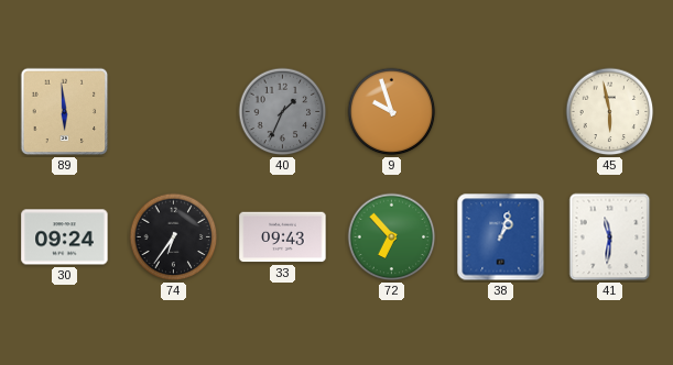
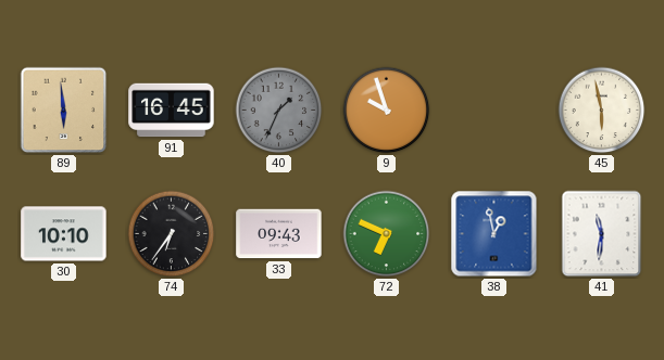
91: none -> 16:45 (172, 111)
30: 09:24 -> 10:10 (64, 234)
72: 6:53 -> 6:49 (387, 234)
38: 1:03 -> 12:58 (494, 234)
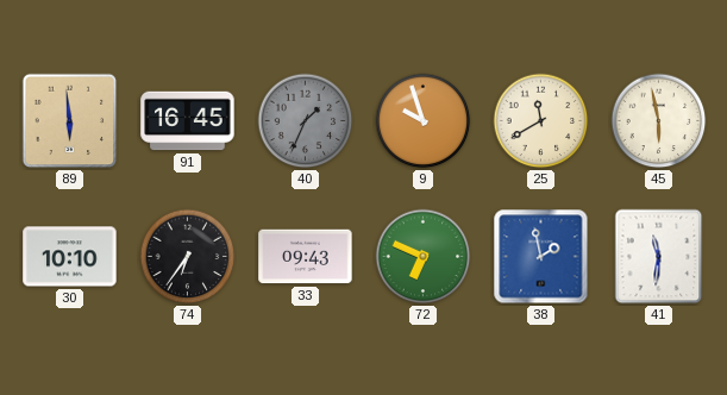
25: none -> 11:40 (541, 121)
38: 12:58 -> 1:58 (541, 257)
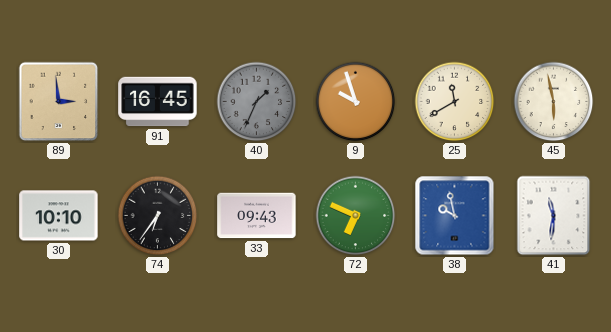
89: 5:59 -> 2:59 (59, 102)
38: 1:58 -> 9:58 (455, 216)
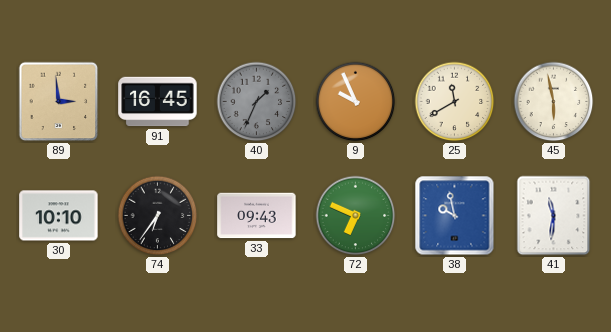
9: 9:57 -> 9:56 (356, 102)
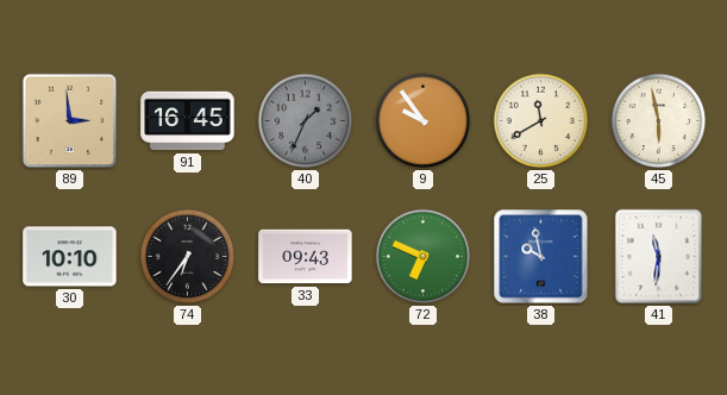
9: 9:56 -> 9:54 (424, 121)
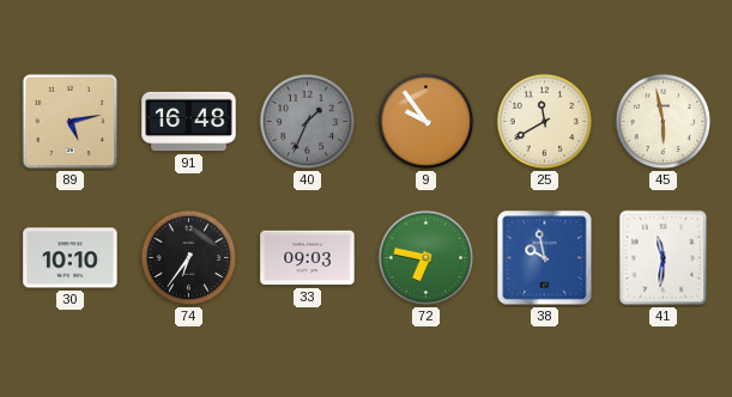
89: 2:59 -> 5:13 (71, 122)
91: 16:45 -> 16:48 (189, 122)
33: 09:43 -> 09:03 (308, 258)
72: 6:49 -> 6:47 (427, 258)
